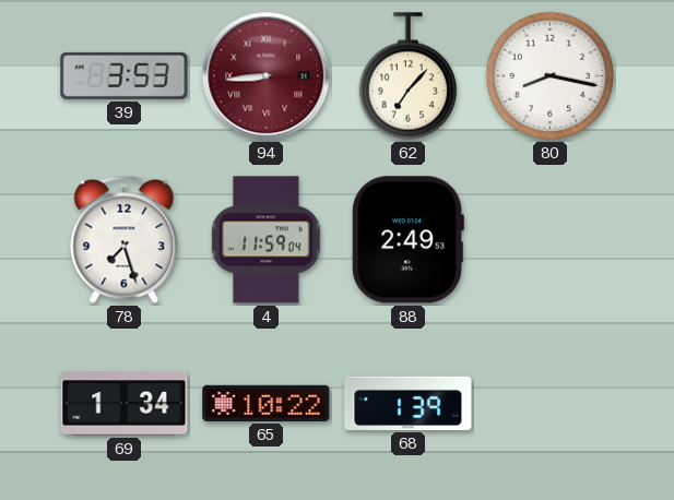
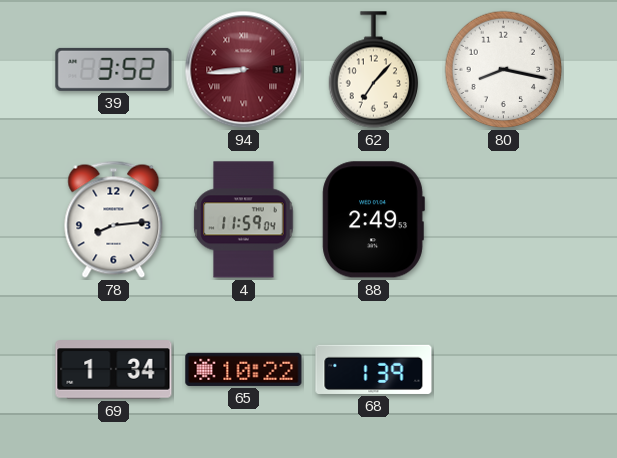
39: 3:53 -> 3:52 (114, 69)
78: 7:27 -> 8:14 (114, 219)
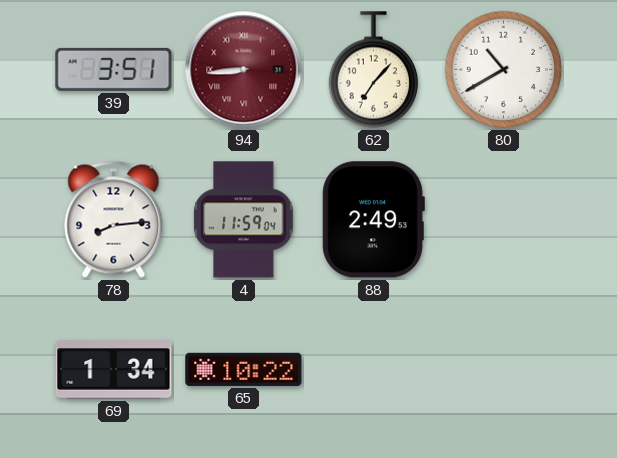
39: 3:52 -> 3:51 (114, 69)
80: 8:17 -> 10:40 (504, 70)
68: 1:39 -> none (374, 369)
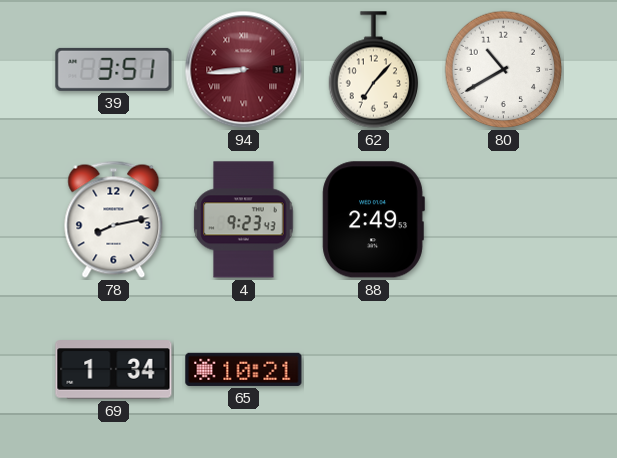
78: 8:14 -> 8:13 (114, 219)
4: 11:59 -> 9:23 (244, 220)
65: 10:22 -> 10:21 (244, 369)
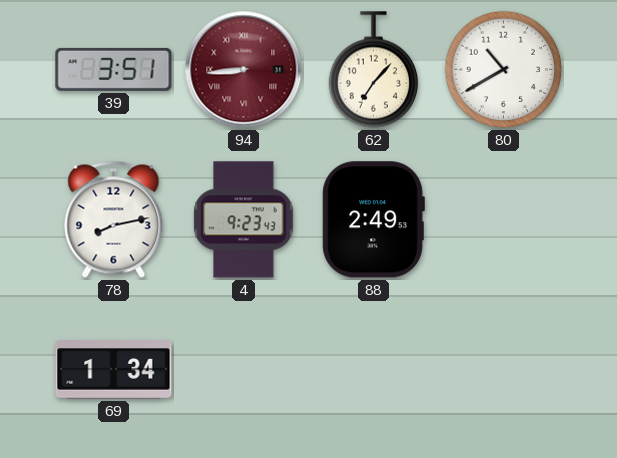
65: 10:21 -> none (244, 369)
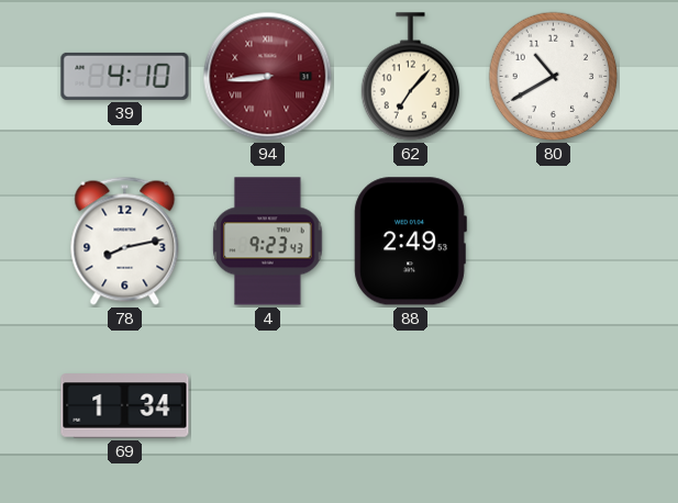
39: 3:51 -> 4:10 (125, 76)
